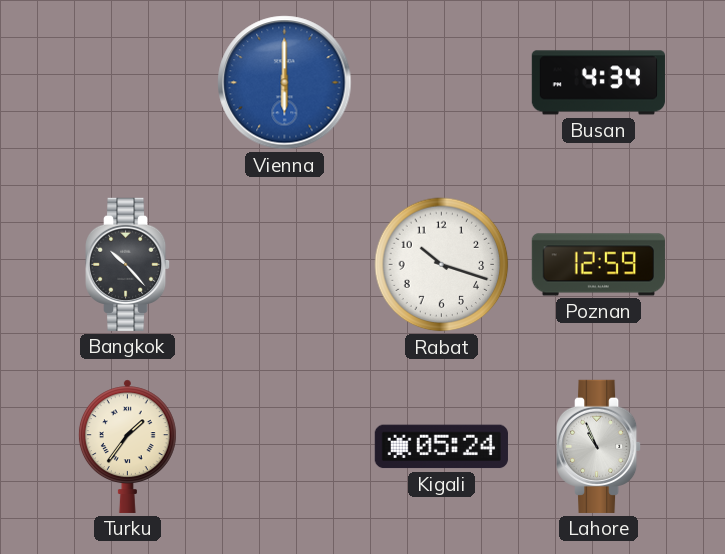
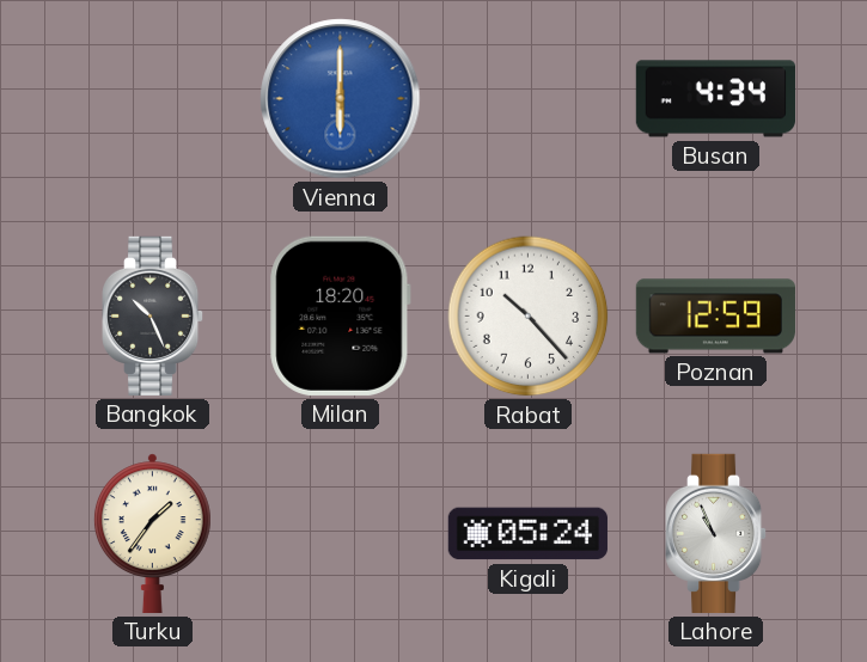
Bangkok: 10:23 -> 10:26 (153, 315)
Milan: none -> 18:20 (341, 315)
Rabat: 10:18 -> 10:23 (529, 317)
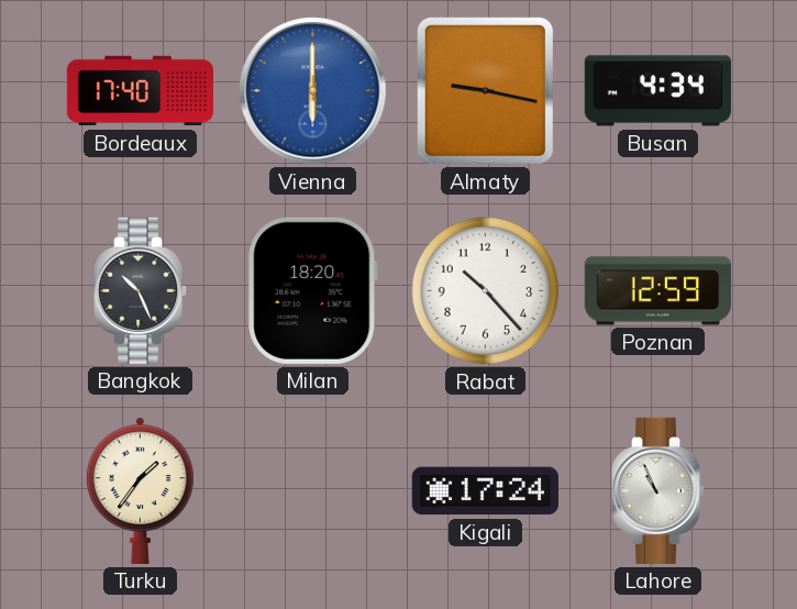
Bordeaux: none -> 17:40 (140, 91)
Almaty: none -> 9:17 (485, 90)
Kigali: 05:24 -> 17:24 (485, 491)
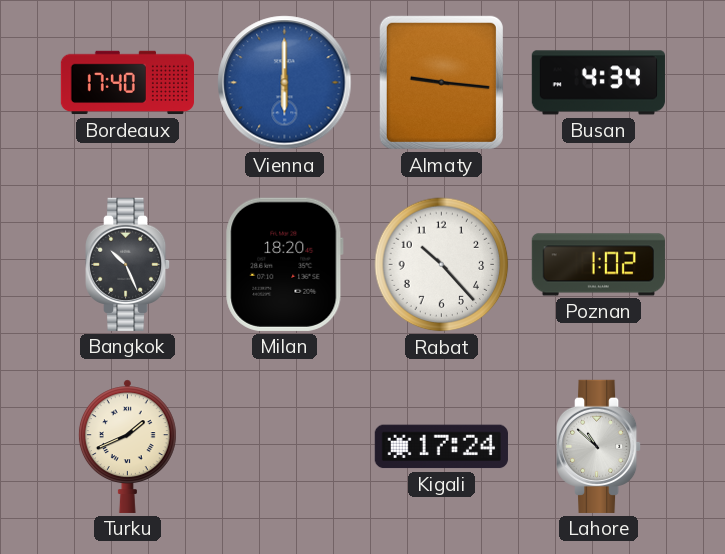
Almaty: 9:17 -> 9:16 (441, 82)
Poznan: 12:59 -> 1:02 (598, 265)
Turku: 1:36 -> 1:41 (127, 446)
Lahore: 10:56 -> 10:52 (599, 446)
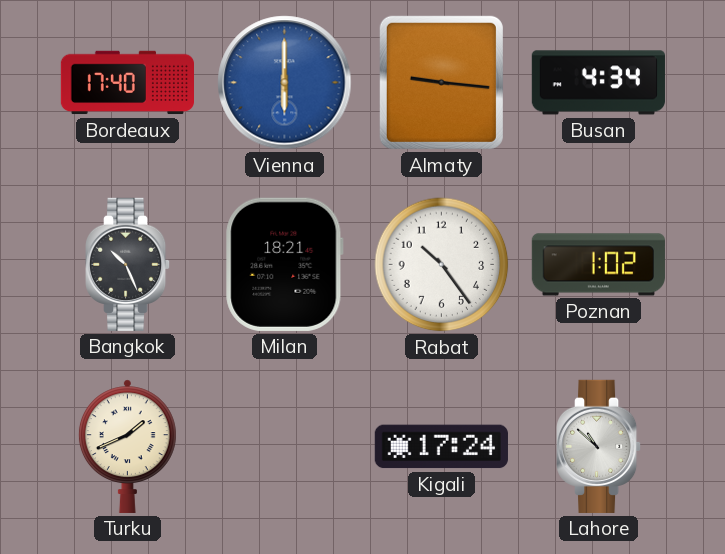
Milan: 18:20 -> 18:21 (285, 264)
Rabat: 10:23 -> 10:24 (442, 265)
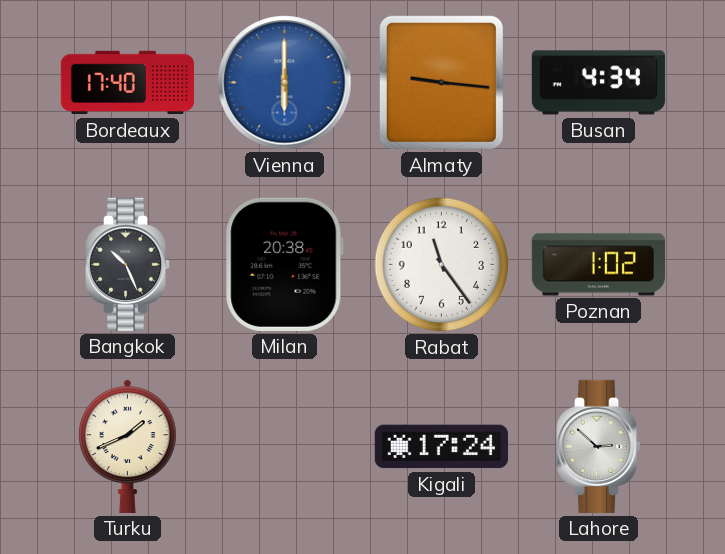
Milan: 18:21 -> 20:38 (285, 264)
Rabat: 10:24 -> 11:24 (442, 265)
Lahore: 10:52 -> 2:52 (599, 446)
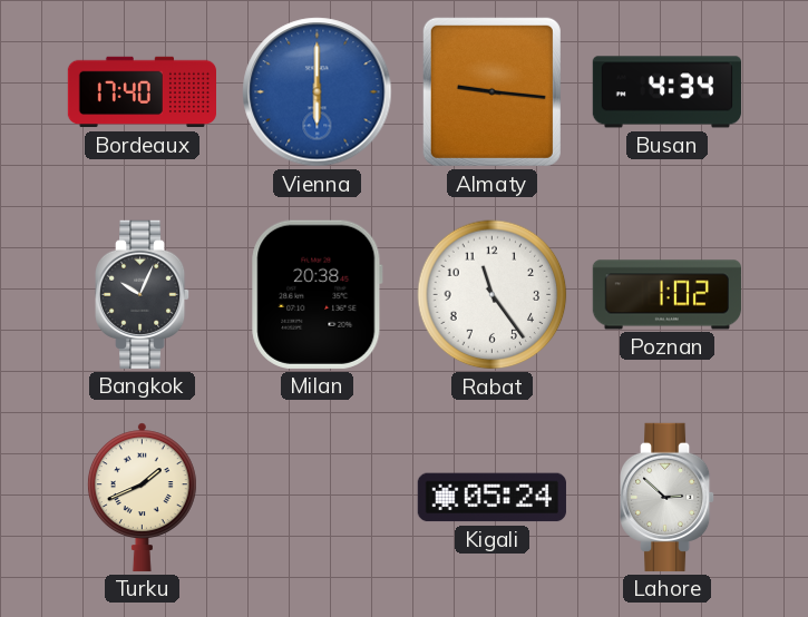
Bangkok: 10:26 -> 10:04 (143, 294)
Kigali: 17:24 -> 05:24 (491, 498)
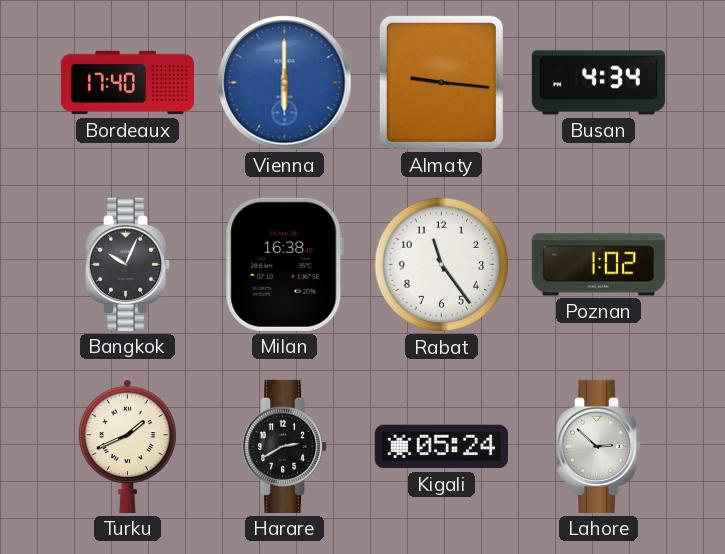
Milan: 20:38 -> 16:38 (285, 264)
Harare: none -> 2:40 (285, 446)
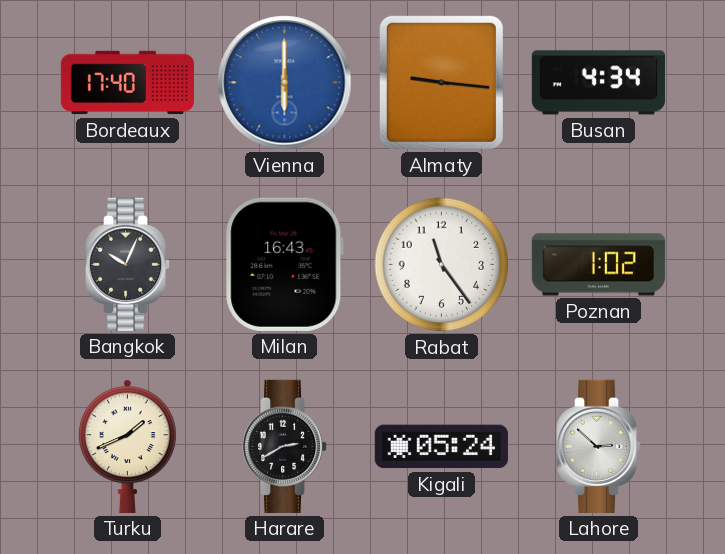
Milan: 16:38 -> 16:43 (285, 264)
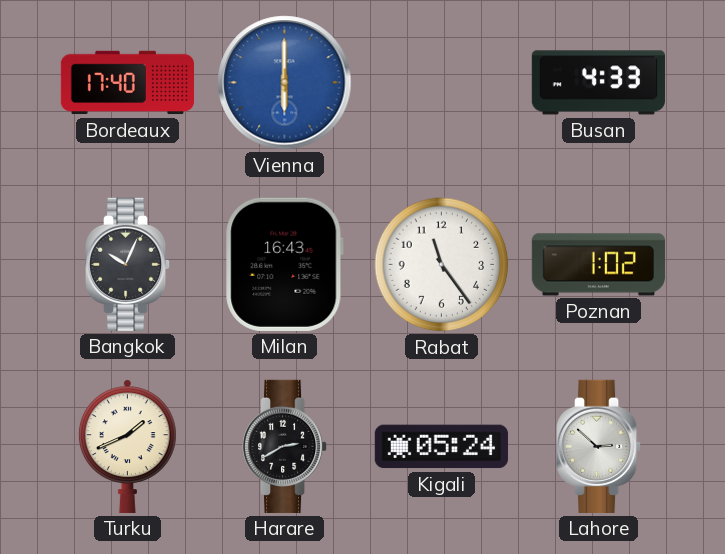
Almaty: 9:16 -> none (441, 82)
Busan: 4:34 -> 4:33 (598, 83)
